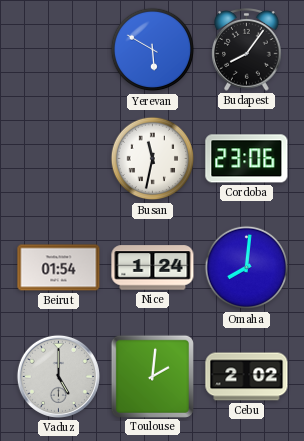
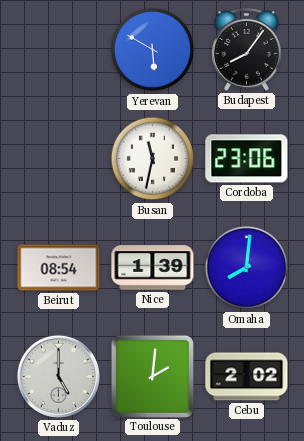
Beirut: 01:54 -> 08:54 (59, 268)
Nice: 1:24 -> 1:39 (153, 268)
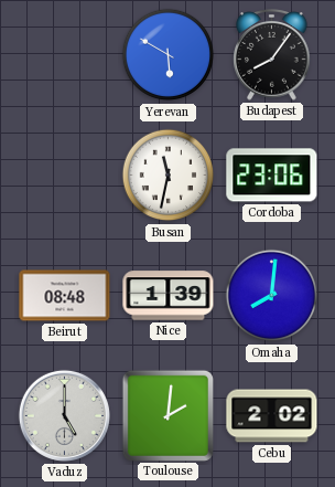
Beirut: 08:54 -> 08:48 (65, 296)
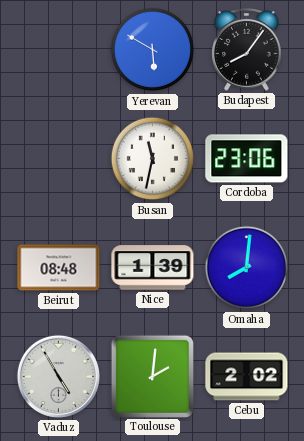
Vaduz: 5:00 -> 4:55 (58, 376)
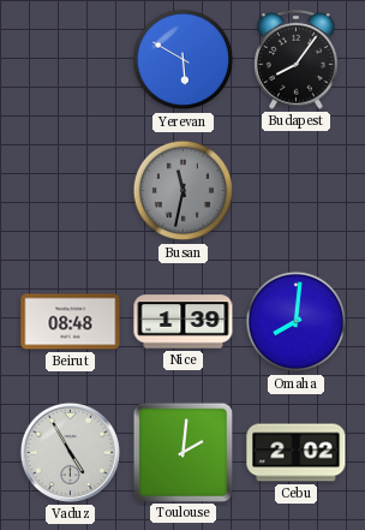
Busan dial: white -> grey (184, 191)
Cordoba: 23:06 -> none (247, 159)
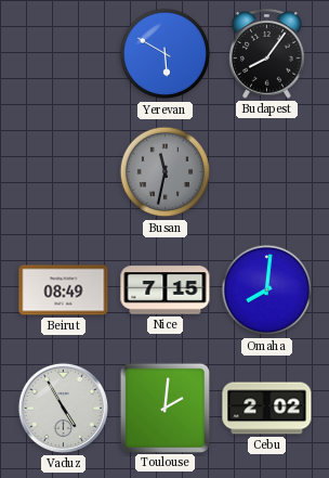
Beirut: 08:48 -> 08:49 (64, 290)
Nice: 1:39 -> 7:15 (166, 290)
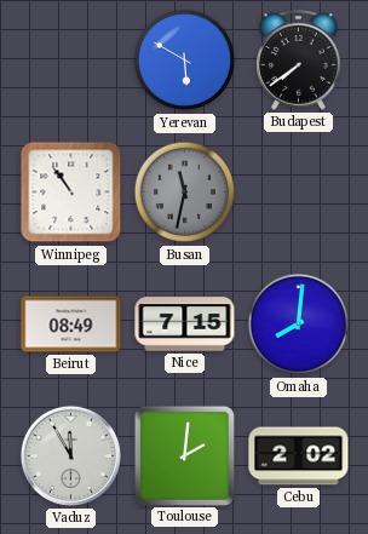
Budapest: 8:06 -> 7:39 (299, 61)
Winnipeg: none -> 10:54 (71, 193)
Vaduz: 4:55 -> 11:55 (70, 455)
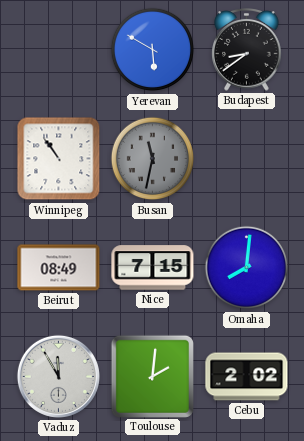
Budapest: 7:39 -> 8:39 (247, 50)
